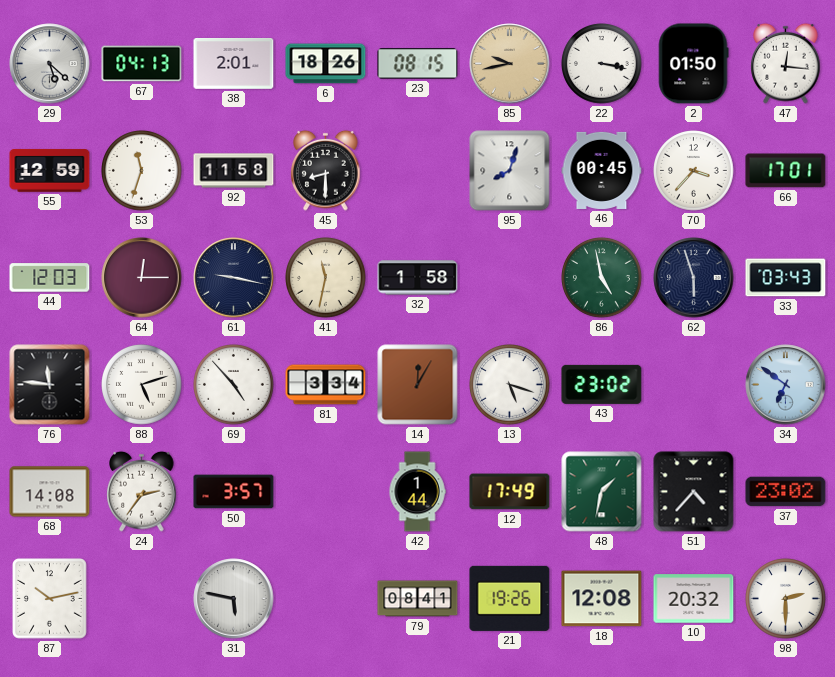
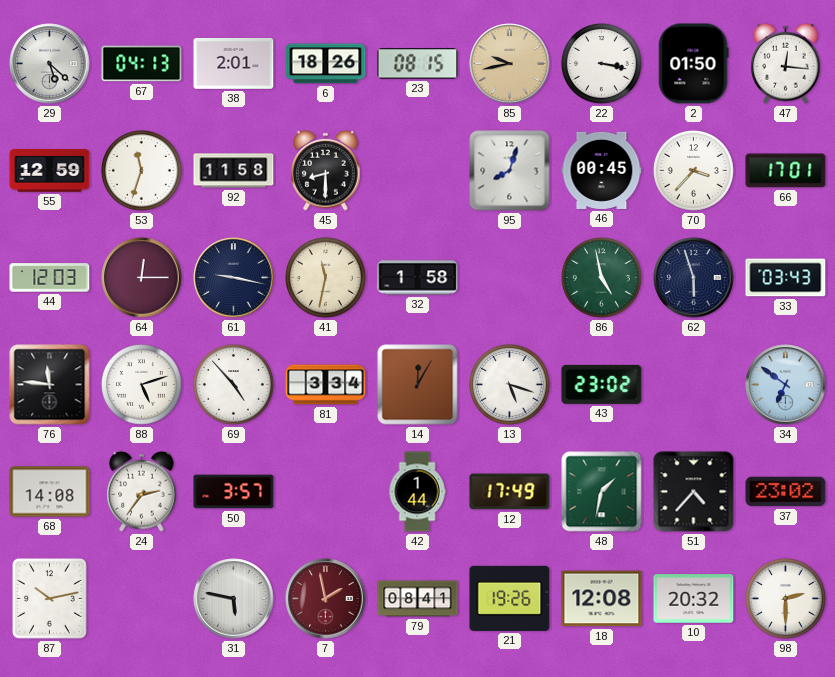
7: none -> 1:58 (326, 599)
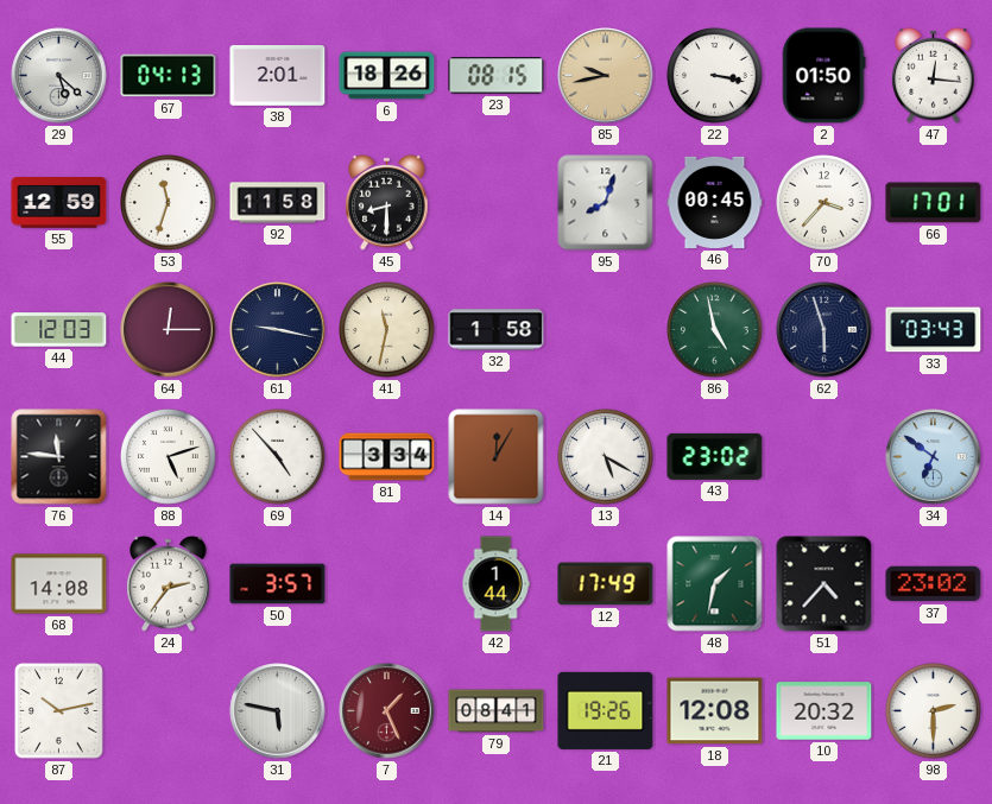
13: 5:18 -> 5:20 (606, 457)
7: 1:58 -> 1:26 (387, 711)
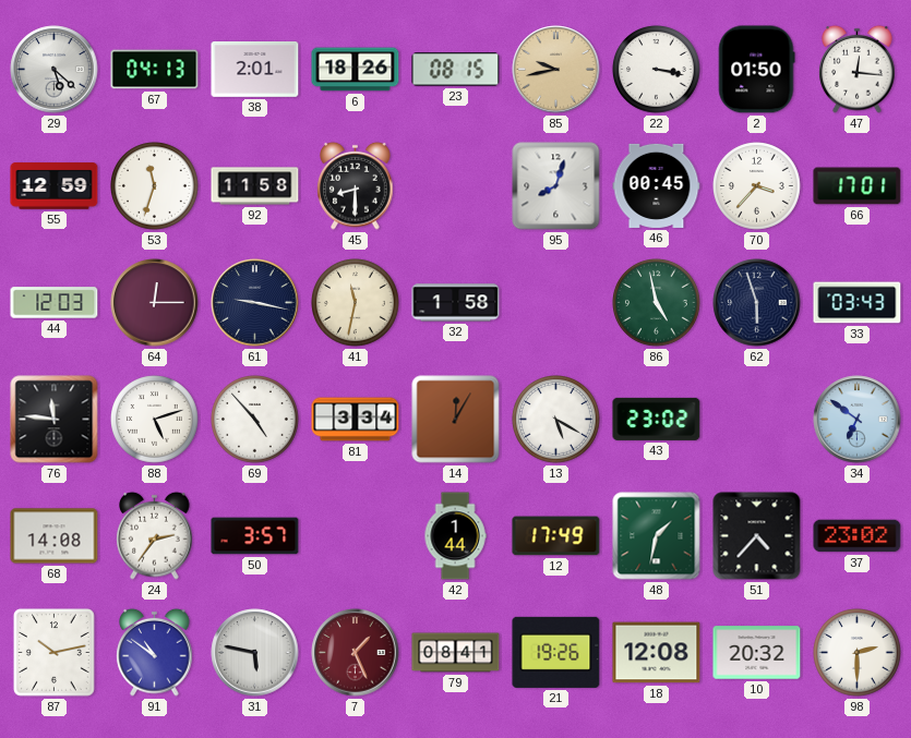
91: none -> 10:51 (155, 652)
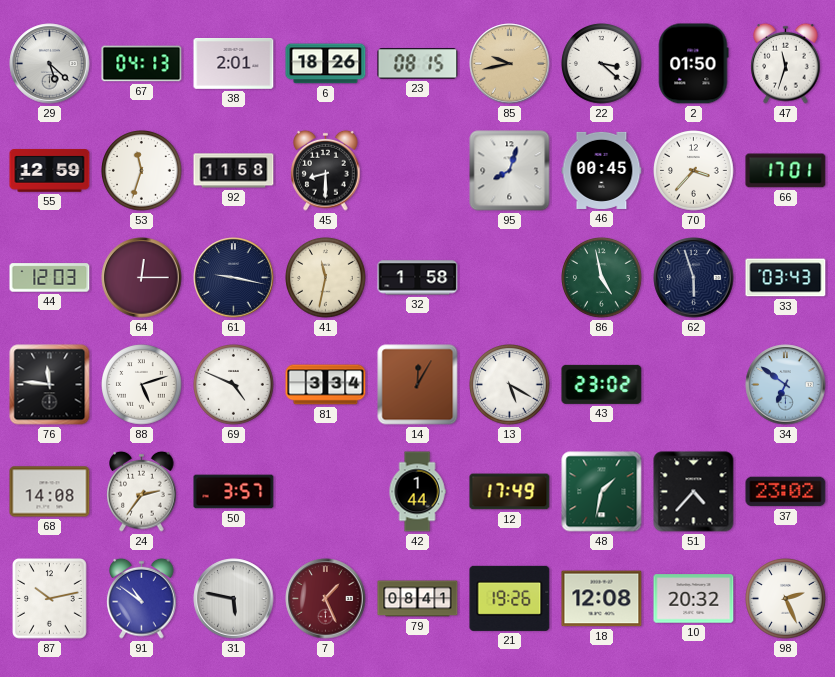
22: 3:17 -> 3:22 (602, 64)
47: 12:16 -> 11:33 (786, 63)
69: 4:53 -> 4:49 (234, 385)
98: 2:30 -> 2:26 (786, 599)
